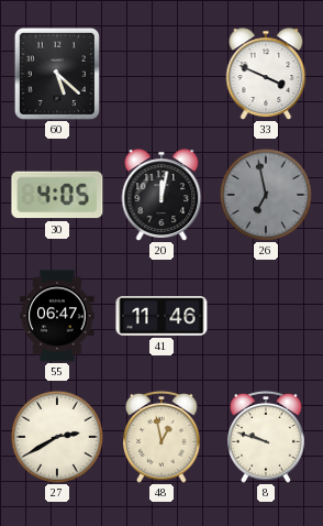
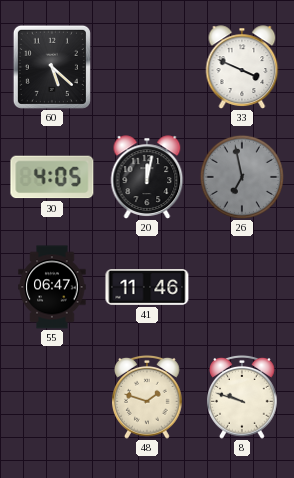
27: 2:40 -> none (57, 437)
48: 12:58 -> 1:48 (148, 397)
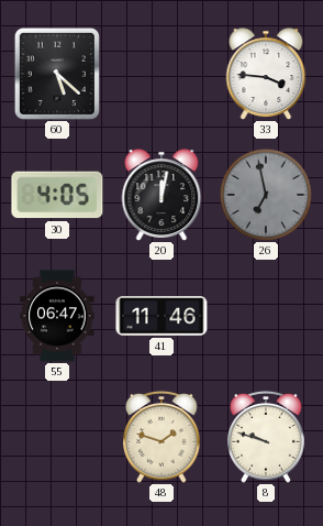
33: 3:49 -> 3:46 (266, 74)
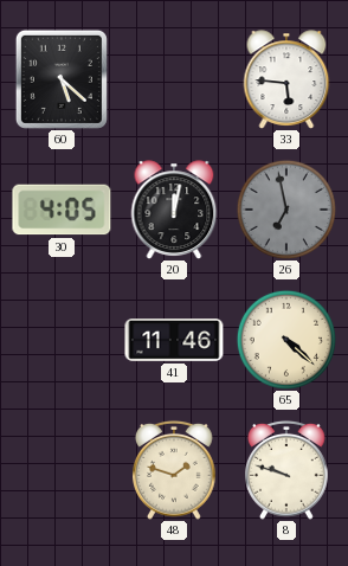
33: 3:46 -> 5:46 (286, 79)
55: 06:47 -> none (57, 316)
65: none -> 4:22 (286, 340)
